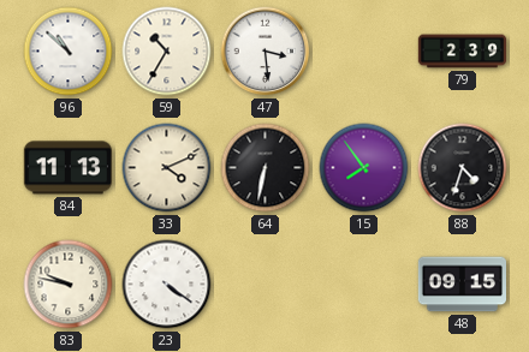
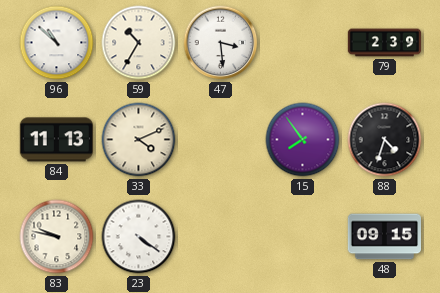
64: 6:32 -> none (266, 168)
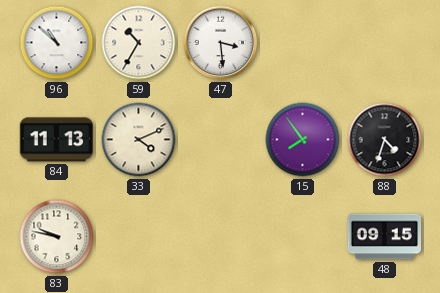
79: 2:39 -> none (385, 43)
23: 4:21 -> none (139, 237)
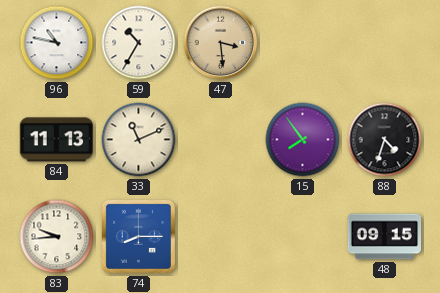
96: 10:52 -> 10:47 (57, 43)
47 dial: white -> champagne (221, 43)
33: 4:11 -> 11:11 (139, 140)
83: 9:47 -> 9:44 (57, 237)
74: none -> 8:15 (138, 236)
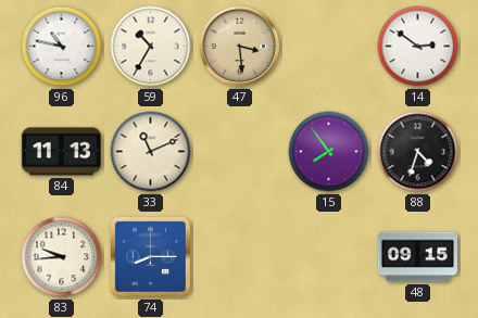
14: none -> 2:51 (418, 47)
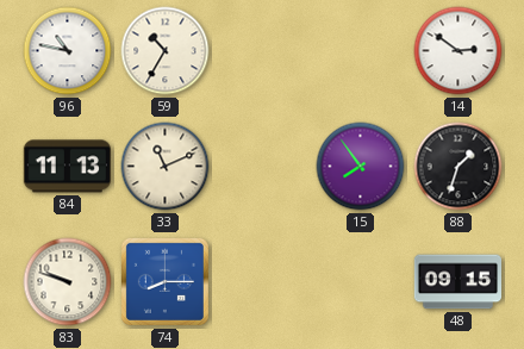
47: 3:29 -> none (240, 47)
88: 4:33 -> 1:33 (458, 167)
83: 9:44 -> 9:48 (68, 282)
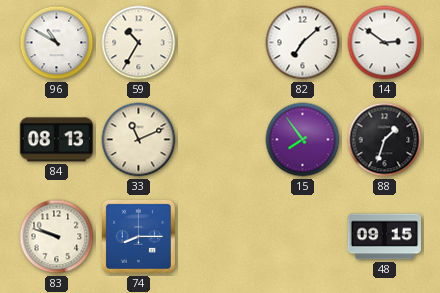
96: 10:47 -> 10:50 (57, 43)
82: none -> 7:08 (303, 43)
84: 11:13 -> 08:13 (56, 140)
